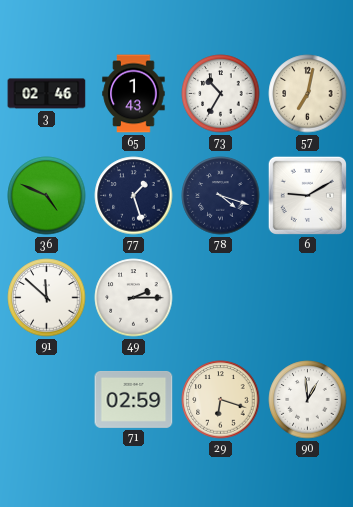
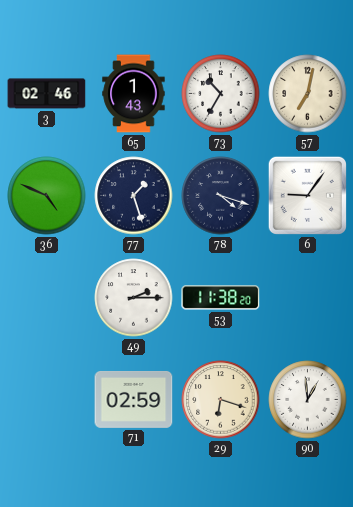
6: 9:10 -> 9:06 (307, 195)
91: 11:52 -> none (47, 298)
53: none -> 11:38 (221, 298)
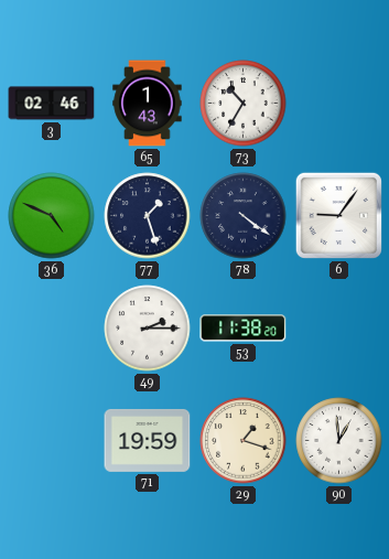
57: 7:02 -> none (308, 94)
78: 4:18 -> 4:21 (244, 216)
71: 02:59 -> 19:59 (148, 440)
29: 6:18 -> 1:18 (244, 441)
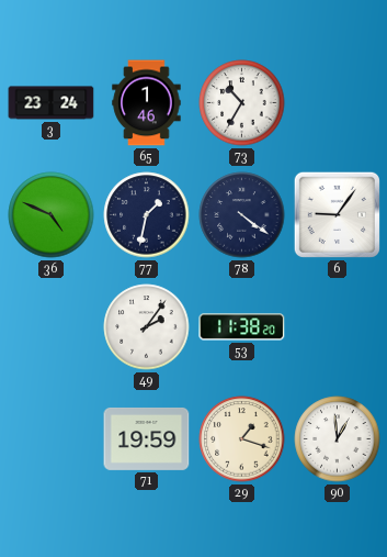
3: 02:46 -> 23:24 (52, 103)
65: 1:43 -> 1:46 (147, 103)
77: 1:27 -> 1:32 (147, 215)
49: 2:15 -> 2:06 (147, 327)
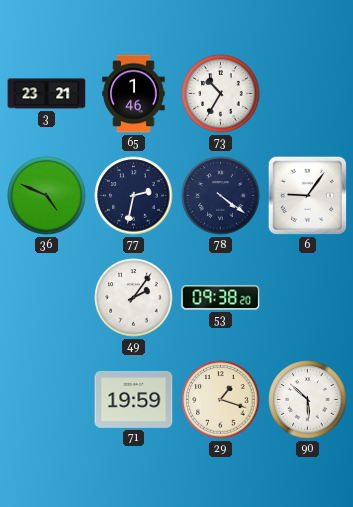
3: 23:24 -> 23:21 (47, 94)
77: 1:32 -> 2:32 (134, 196)
53: 11:38 -> 09:38 (221, 298)
90: 12:59 -> 5:52 (308, 400)
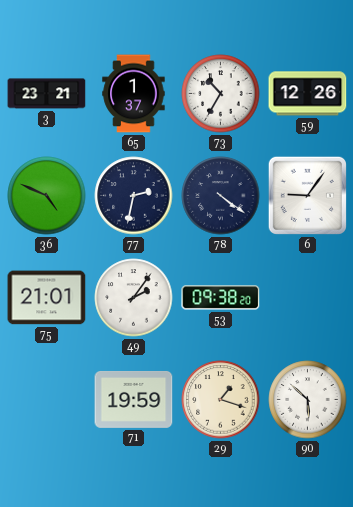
65: 1:46 -> 1:37 (134, 94)
59: none -> 12:26 (308, 94)
75: none -> 21:01 (47, 298)
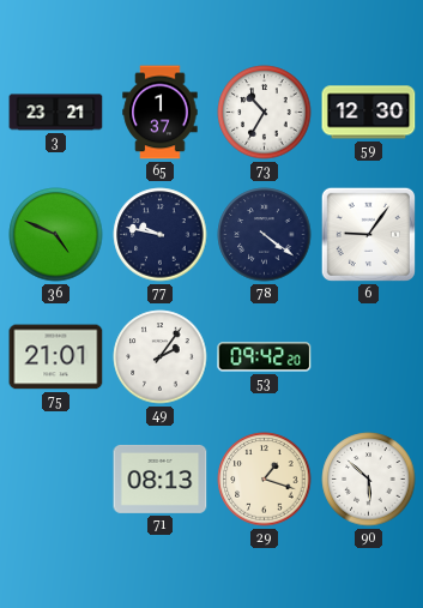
59: 12:26 -> 12:30 (369, 113)
77: 2:32 -> 9:47 (161, 235)
53: 09:38 -> 09:42 (265, 357)
71: 19:59 -> 08:13 (161, 478)
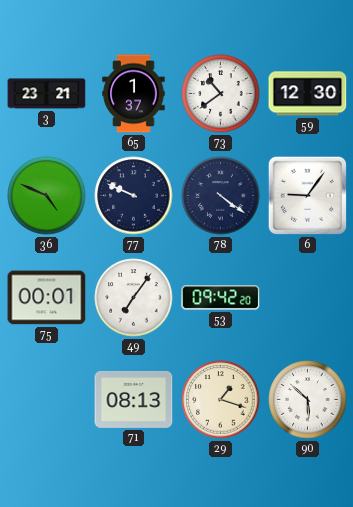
73: 10:35 -> 10:39 (221, 94)
77: 9:47 -> 9:49 (134, 196)
75: 21:01 -> 00:01 (47, 298)
49: 2:06 -> 7:06 (134, 298)
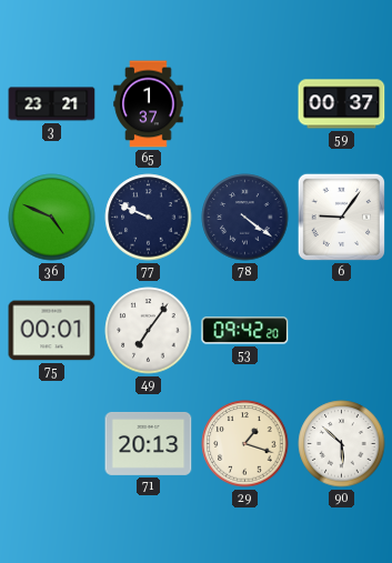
73: 10:39 -> none (221, 94)
59: 12:30 -> 00:37 (342, 104)
71: 08:13 -> 20:13 (149, 443)
